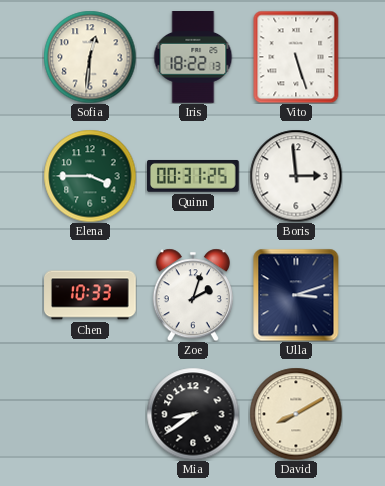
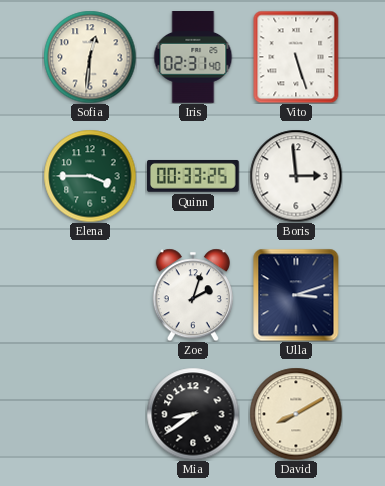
Iris: 18:22 -> 02:31 (193, 58)
Quinn: 00:31 -> 00:33 (194, 176)
Chen: 10:33 -> none (90, 295)
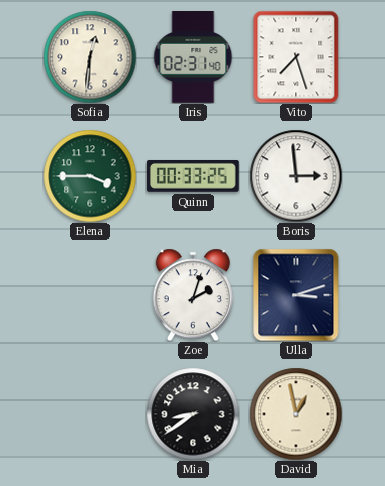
Vito: 5:27 -> 7:27 (296, 57)
David: 8:10 -> 12:58 (296, 414)
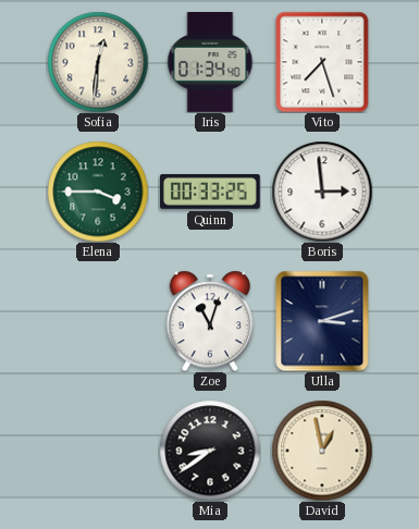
Iris: 02:31 -> 01:34 (210, 63)
Zoe: 2:03 -> 11:03 (210, 321)
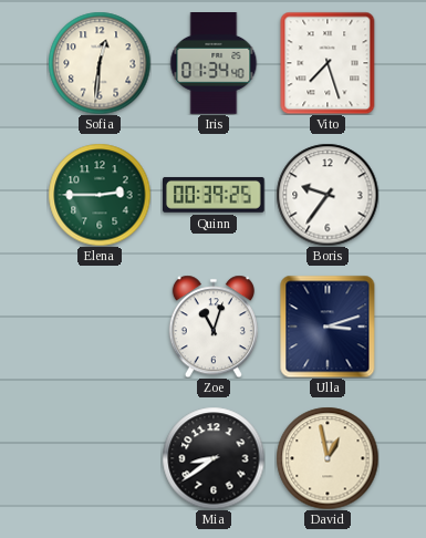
Elena: 3:45 -> 2:45 (100, 195)
Quinn: 00:33 -> 00:39 (215, 195)
Boris: 2:59 -> 9:36 (328, 195)
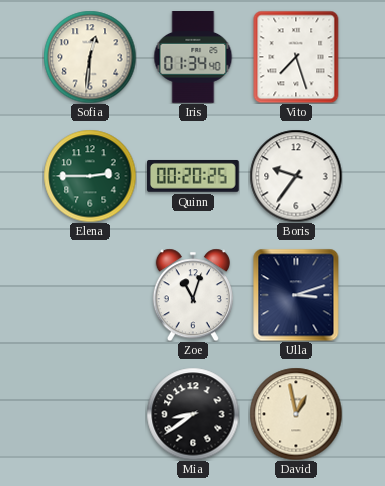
Quinn: 00:39 -> 00:20 (194, 176)
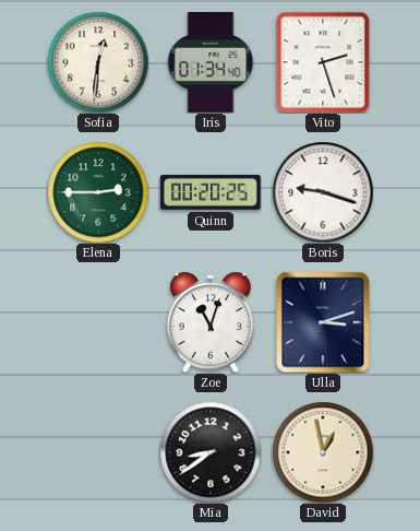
Vito: 7:27 -> 2:27 (323, 62)
Boris: 9:36 -> 9:18 (323, 192)
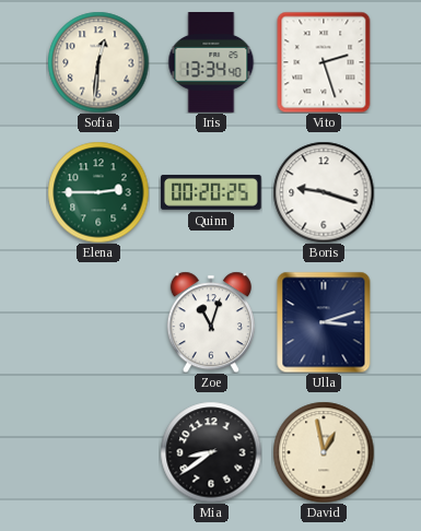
Iris: 01:34 -> 13:34 (211, 63)
